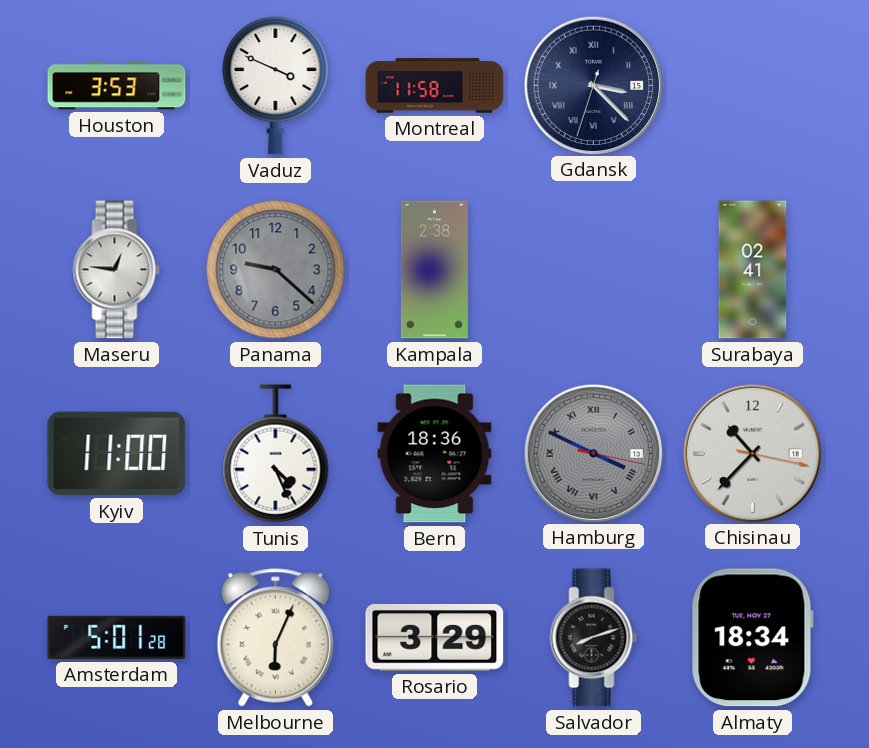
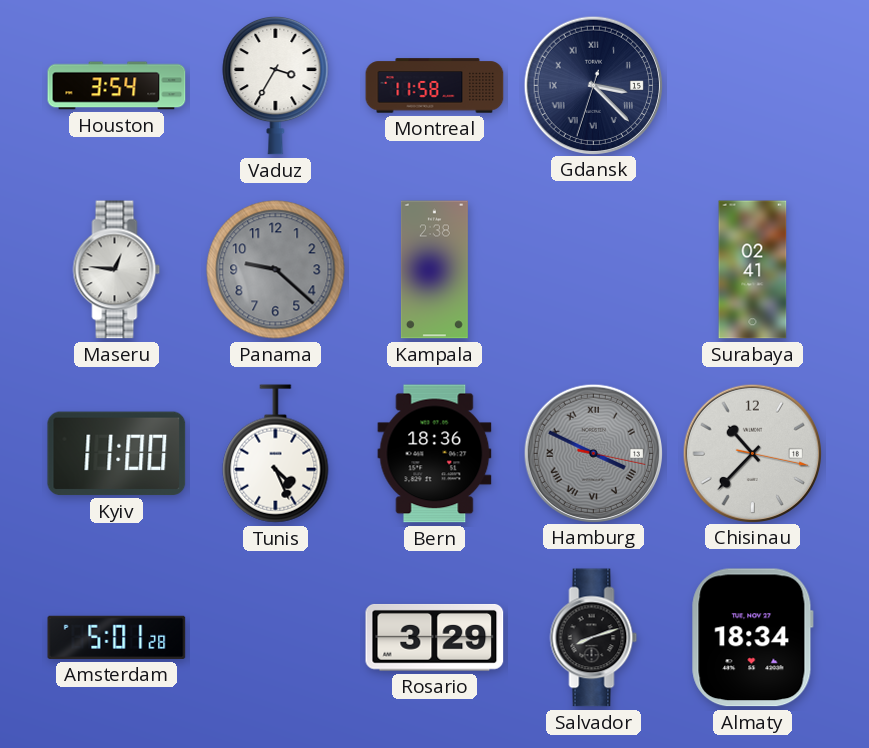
Houston: 3:53 -> 3:54 (117, 86)
Vaduz: 3:49 -> 3:35 (276, 85)
Melbourne: 6:04 -> none (275, 638)
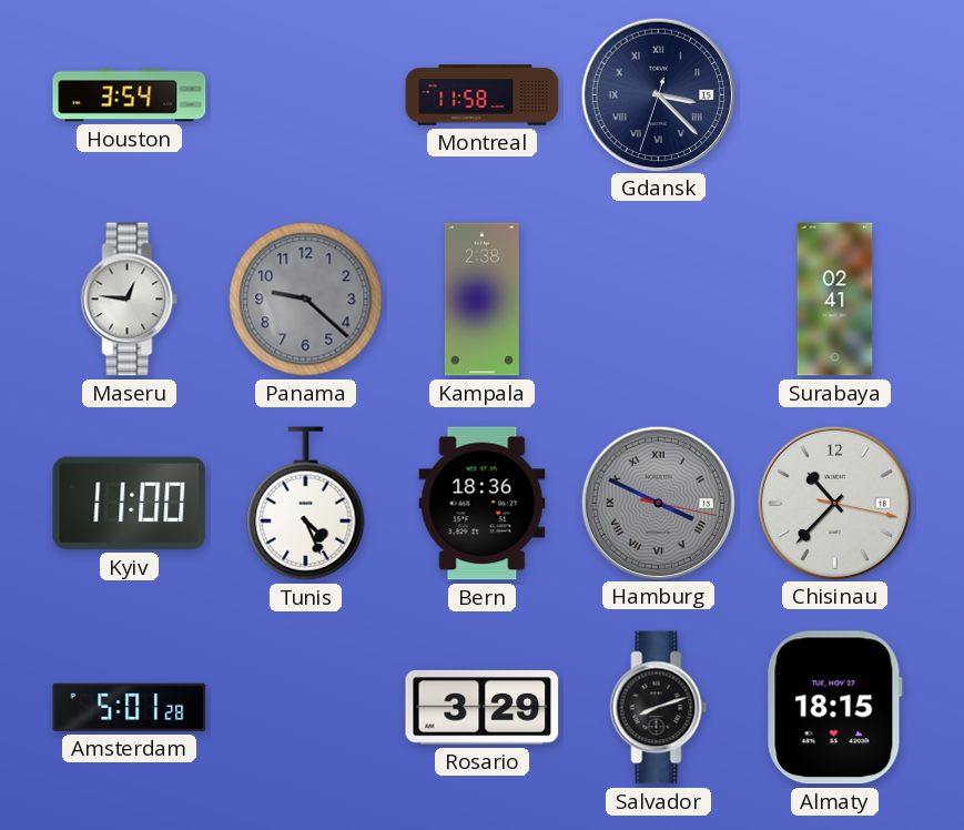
Vaduz: 3:35 -> none (276, 85)
Almaty: 18:34 -> 18:15 (834, 708)
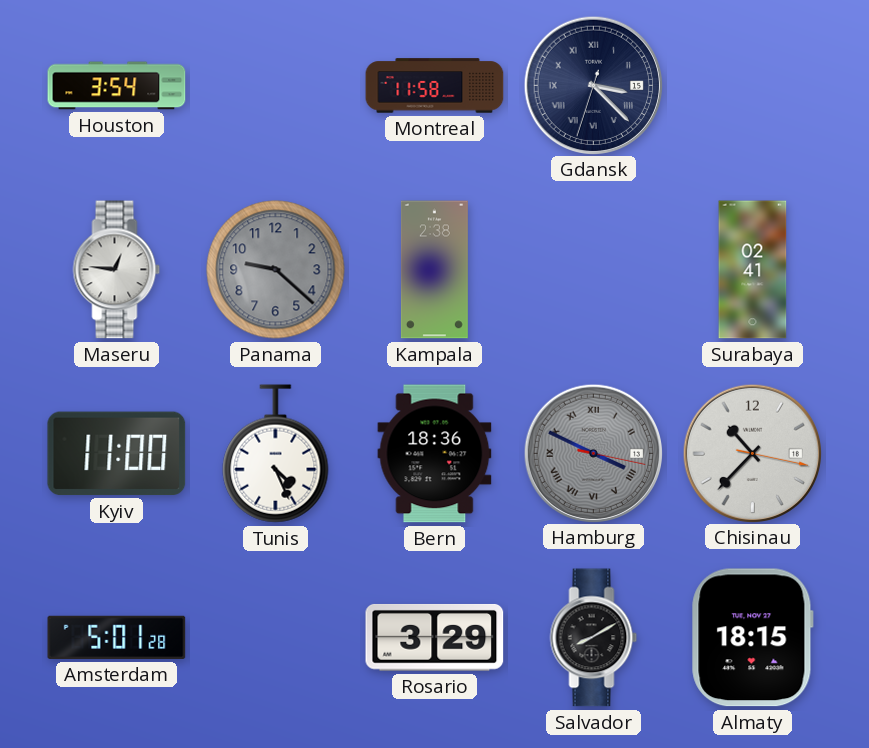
Salvador: 8:12 -> 8:10 (594, 638)
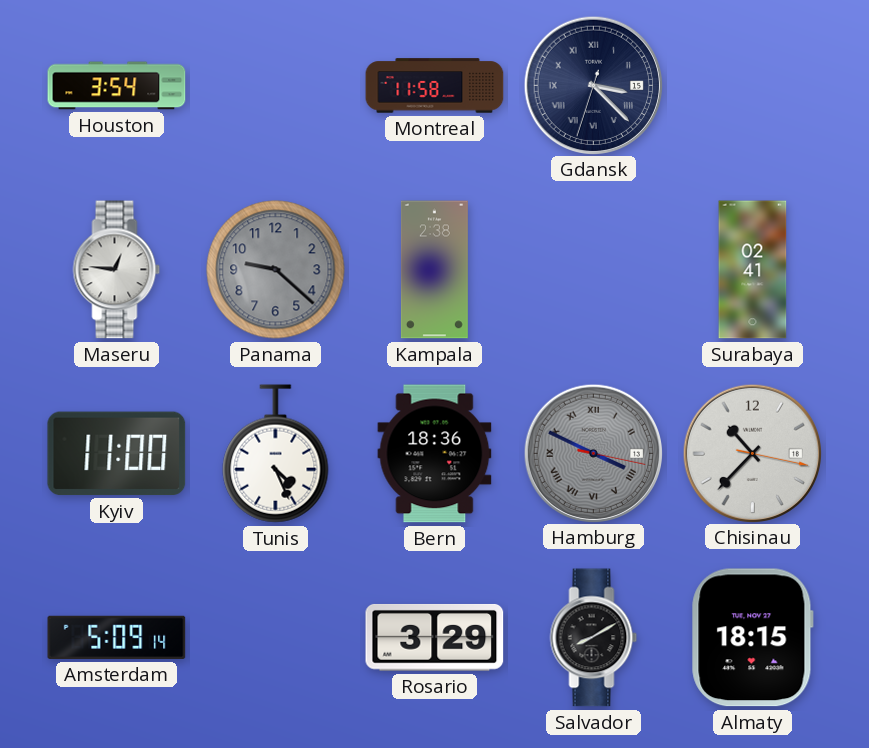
Amsterdam: 5:01 -> 5:09 (117, 637)
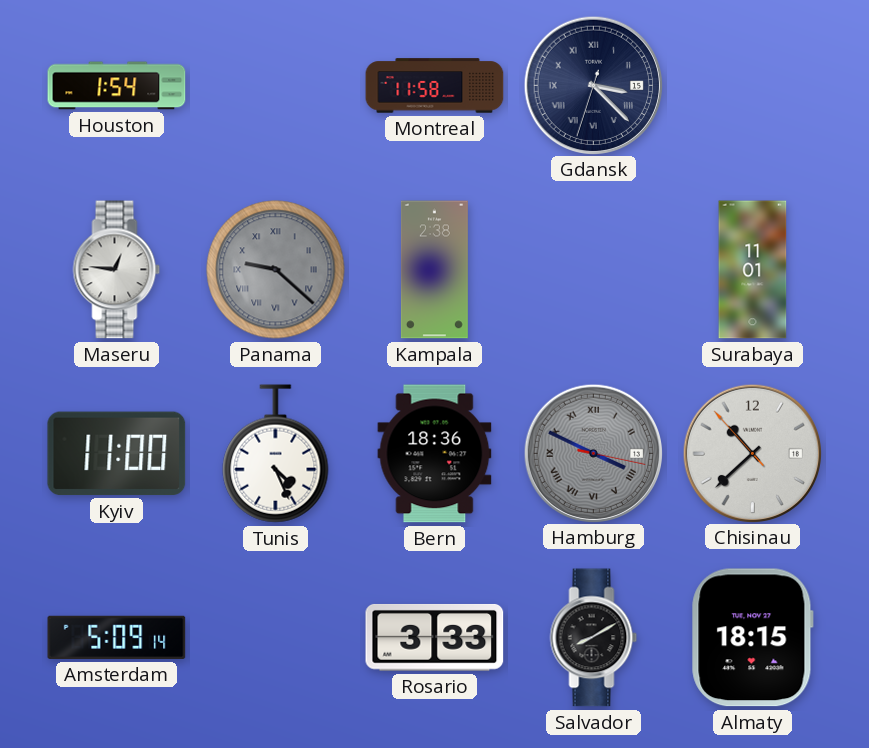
Houston: 3:54 -> 1:54 (117, 86)
Panama numerals: Arabic -> Roman (276, 270)
Surabaya: 02:41 -> 11:01 (753, 270)
Chisinau: 10:37:17 -> 10:37:53 (752, 453)
Rosario: 3:29 -> 3:33 (435, 637)
